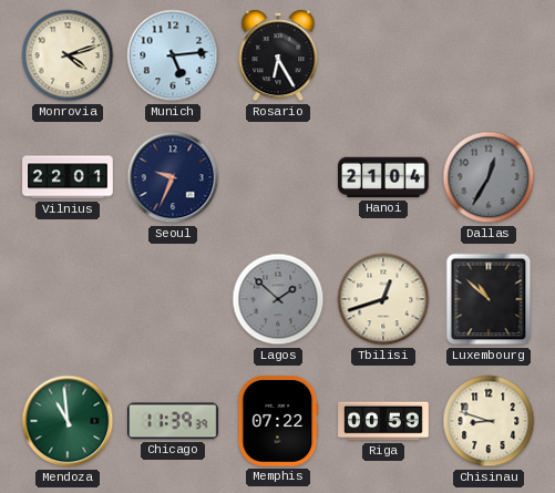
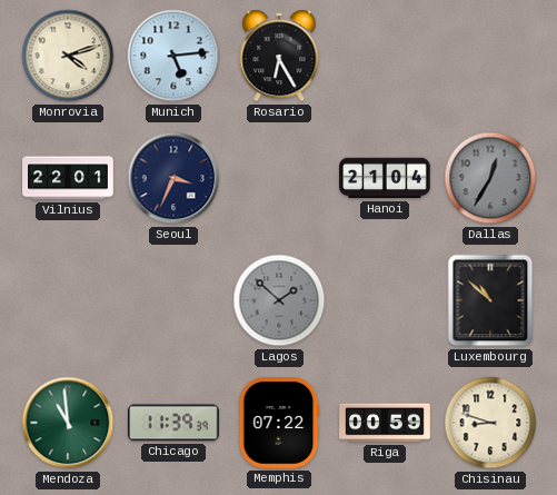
Seoul: 9:34 -> 3:34 (173, 178)
Tbilisi: 12:42 -> none (383, 299)
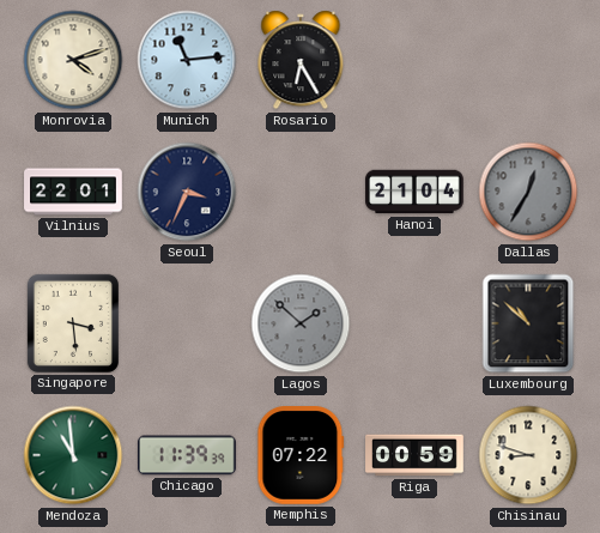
Munich: 5:14 -> 11:14 (187, 60)
Singapore: none -> 3:29 (73, 323)
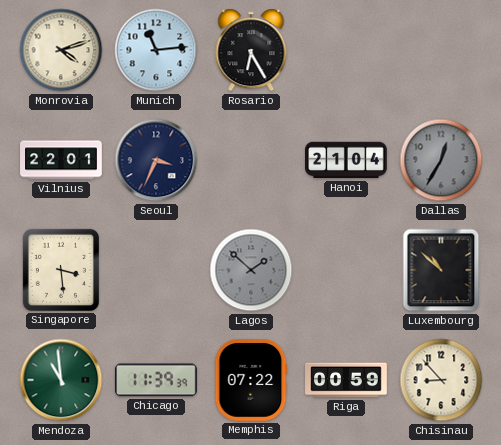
Chisinau: 8:48 -> 8:53 (441, 380)
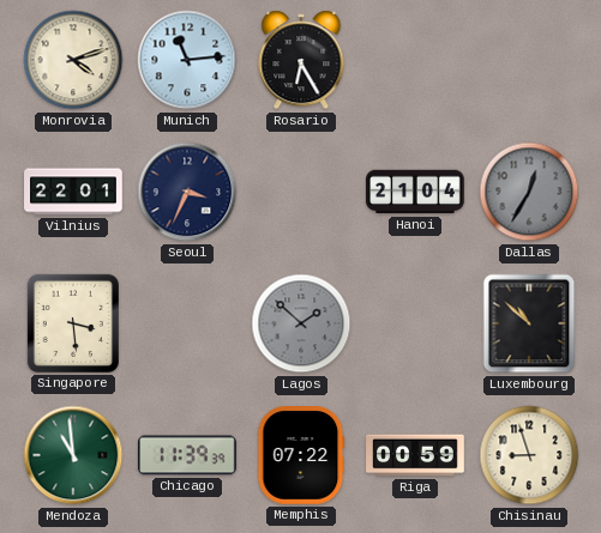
Chisinau: 8:53 -> 8:57 (529, 455)
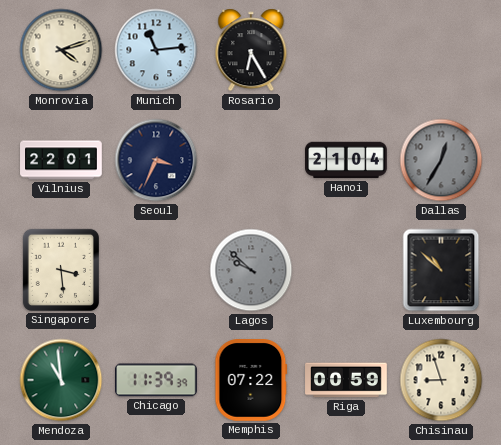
Lagos: 1:52 -> 9:52 (251, 270)
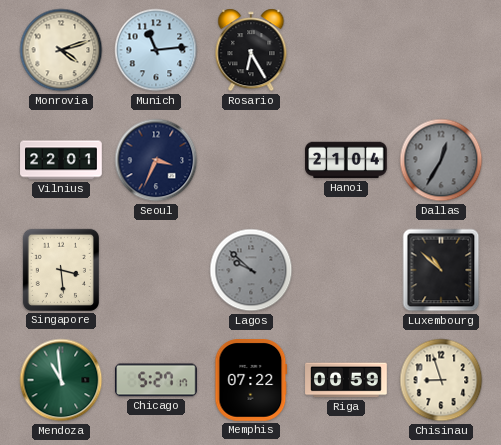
Chicago: 11:39 -> 5:27 (157, 380)
